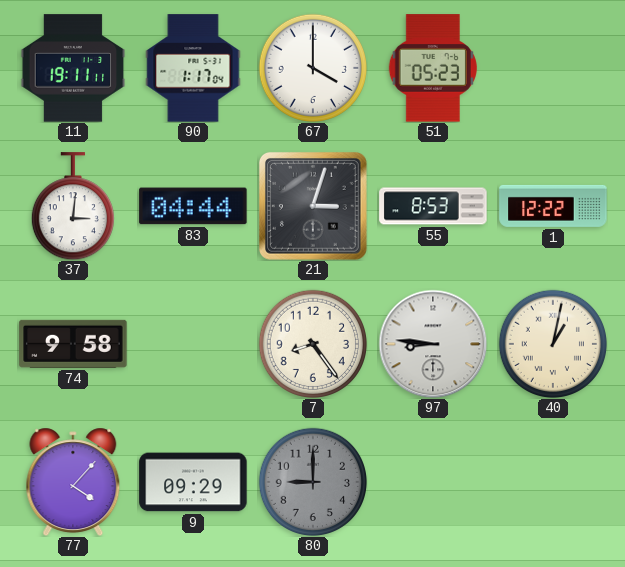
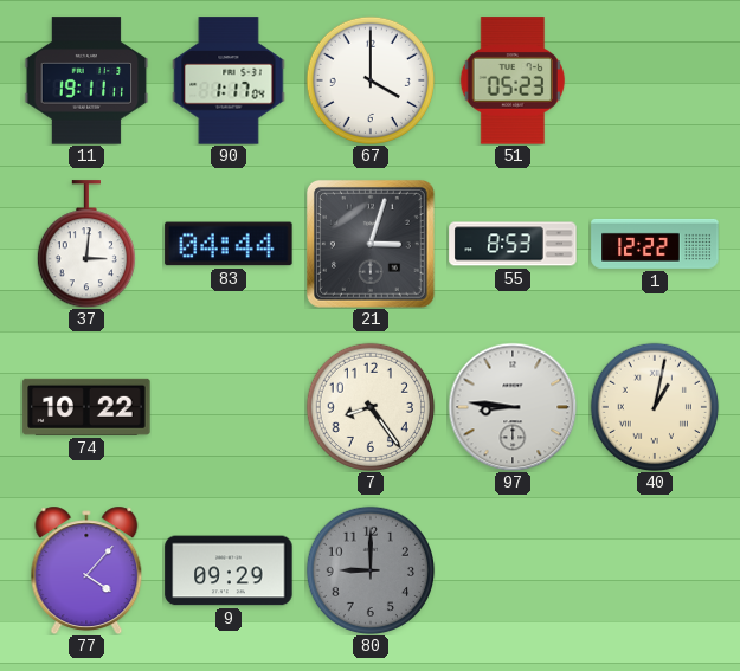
74: 9:58 -> 10:22 (86, 407)
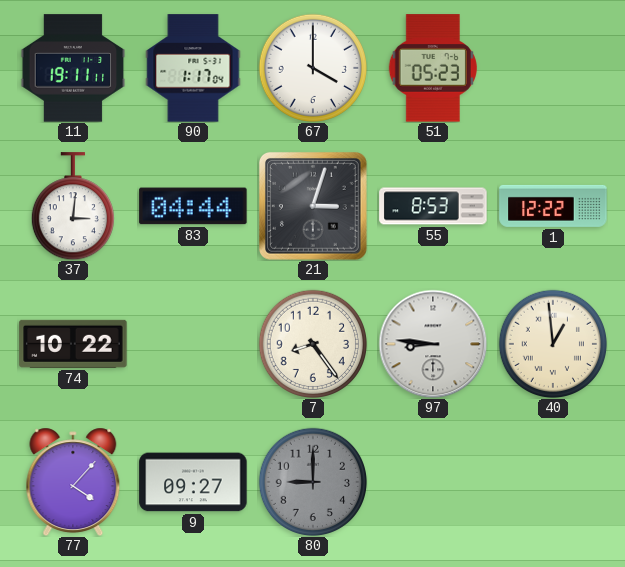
40: 1:02 -> 12:59 (552, 343)
9: 09:29 -> 09:27 (193, 482)
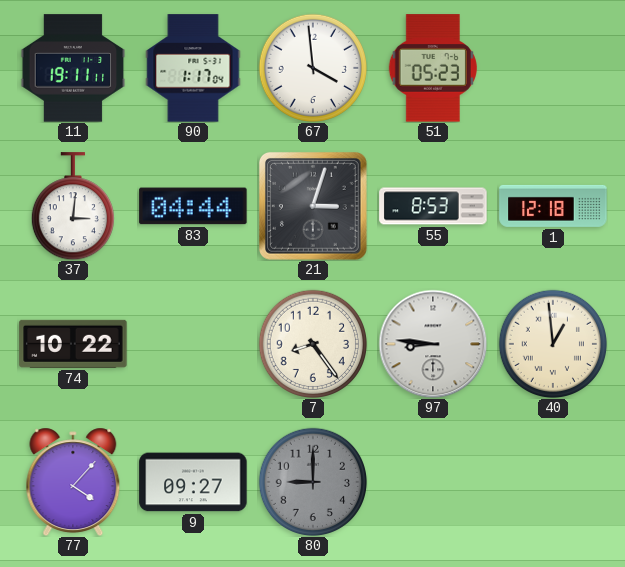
67: 4:00 -> 3:59 (312, 67)
1: 12:22 -> 12:18 (553, 206)
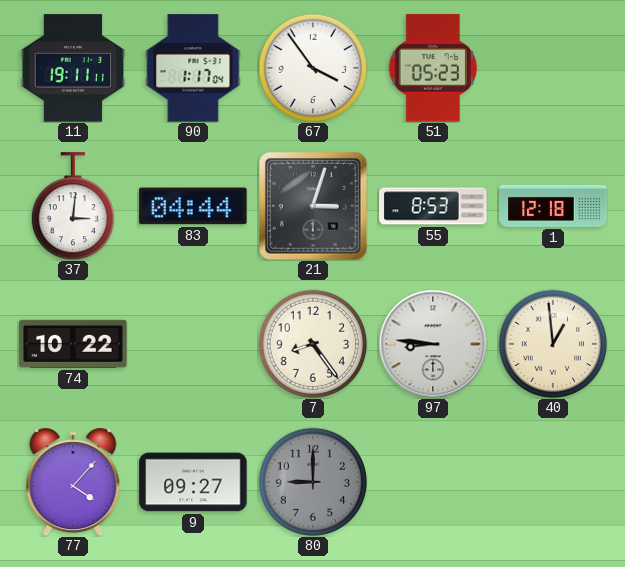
67: 3:59 -> 3:54 (312, 67)
